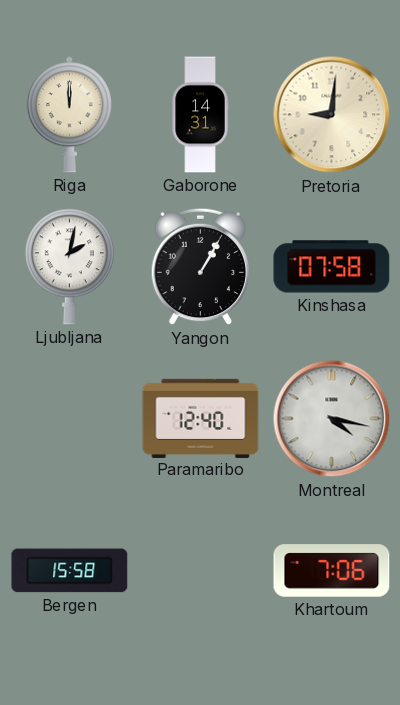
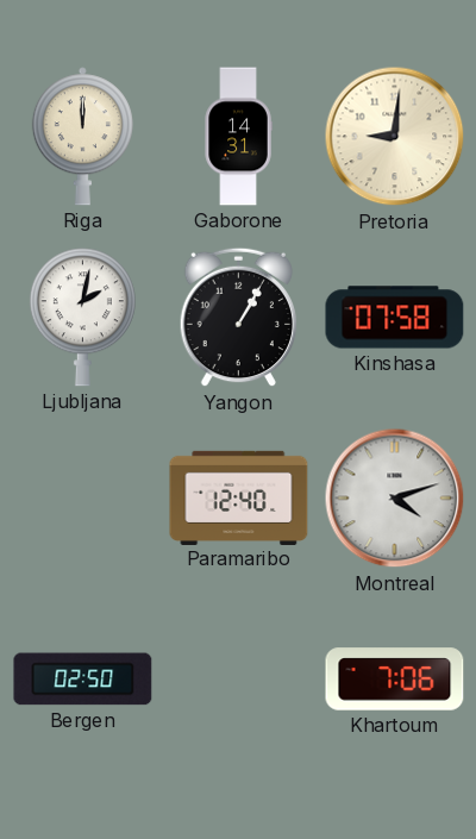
Montreal: 4:17 -> 4:12 (395, 499)
Bergen: 15:58 -> 02:50 (83, 680)
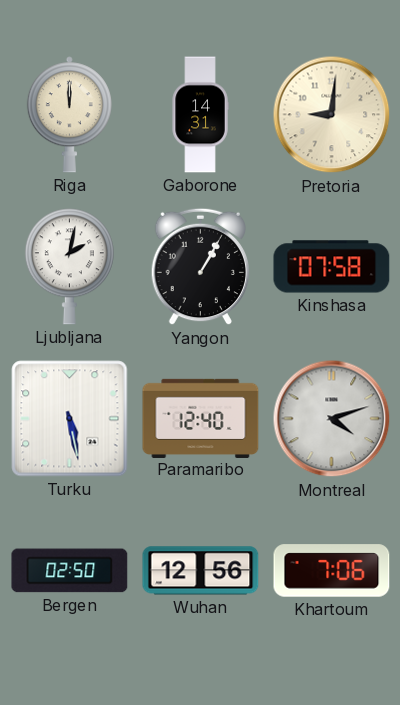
Turku: none -> 5:28 (70, 419)
Wuhan: none -> 12:56 (201, 571)
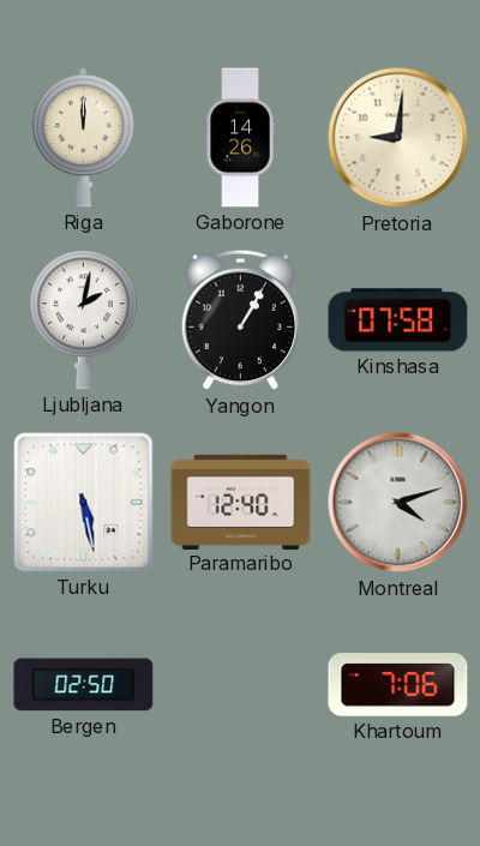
Gaborone: 14:31 -> 14:26 (240, 138)
Wuhan: 12:56 -> none (201, 571)
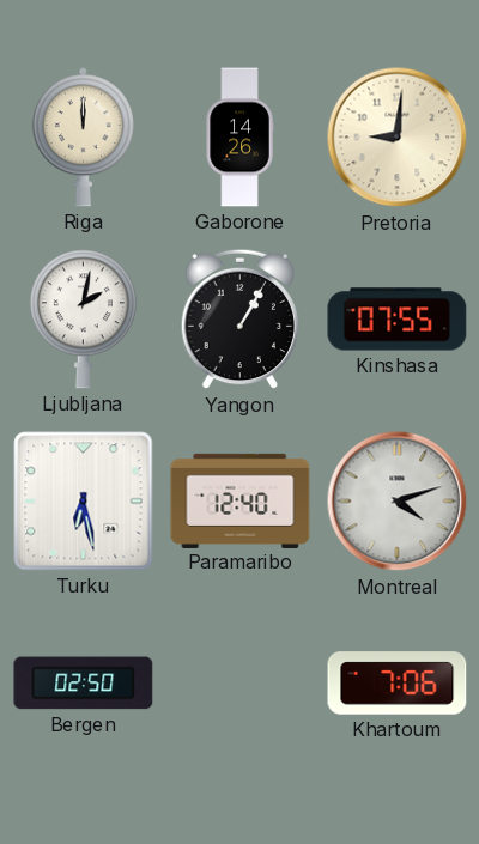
Kinshasa: 07:58 -> 07:55 (398, 320)
Turku: 5:28 -> 6:28 (84, 502)
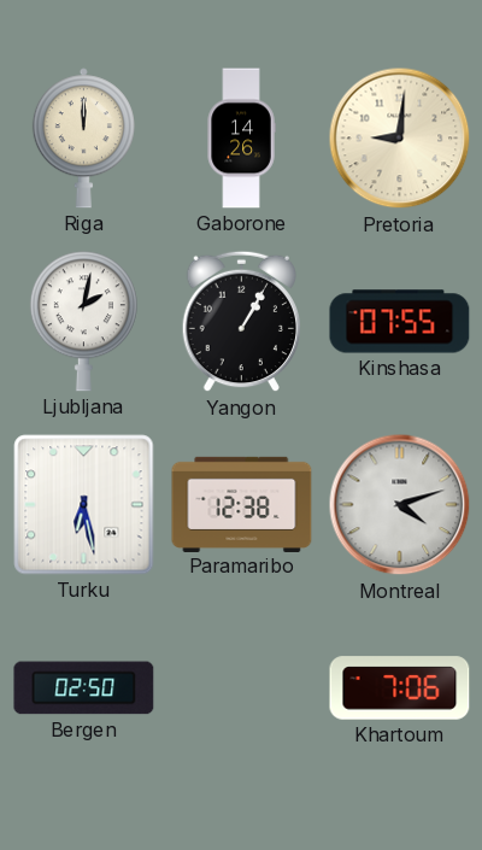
Paramaribo: 12:40 -> 12:38 (242, 504)
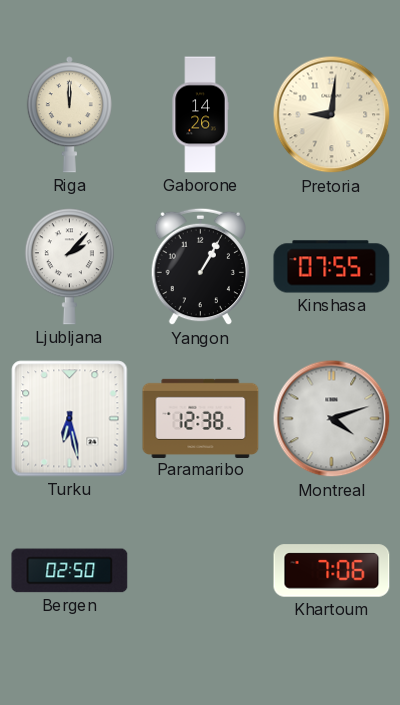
Ljubljana: 2:02 -> 2:07 (69, 267)
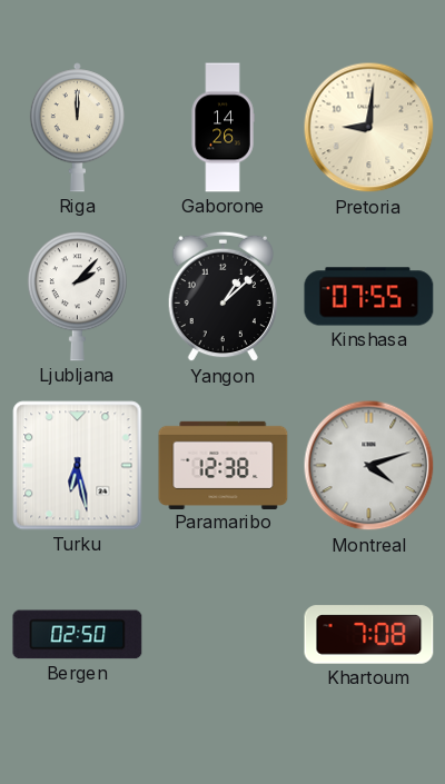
Yangon: 1:05 -> 1:08 (222, 297)
Khartoum: 7:06 -> 7:08 (369, 635)
